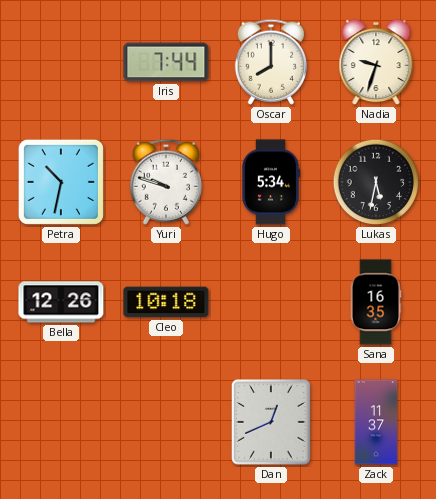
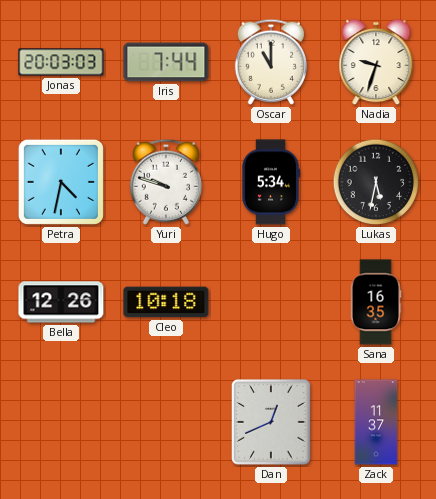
Jonas: none -> 20:03 (61, 62)
Oscar: 8:00 -> 11:00 (271, 62)
Petra: 10:32 -> 4:32 (61, 182)
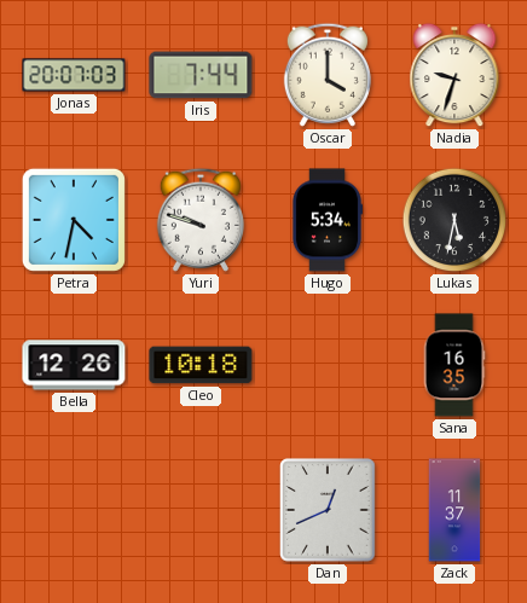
Jonas: 20:03 -> 20:07 (74, 75)
Oscar: 11:00 -> 4:00 (328, 75)
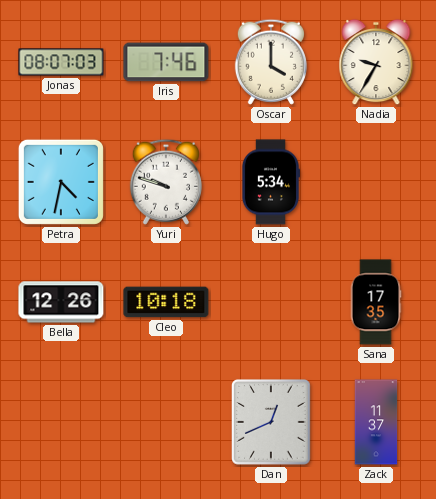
Jonas: 20:07 -> 08:07 (61, 62)
Iris: 7:44 -> 7:46 (166, 62)
Nadia: 9:33 -> 9:35 (376, 62)
Lukas: 5:32 -> none (454, 220)
Sana: 16:35 -> 17:35 (376, 302)
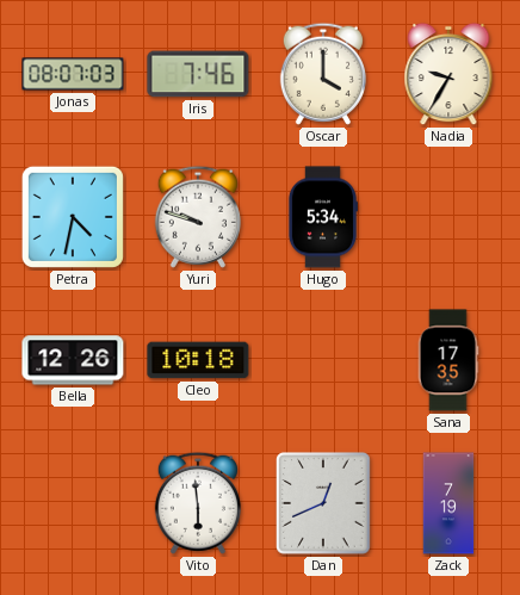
Vito: none -> 5:59 (198, 503)
Zack: 11:37 -> 7:19 (448, 503)
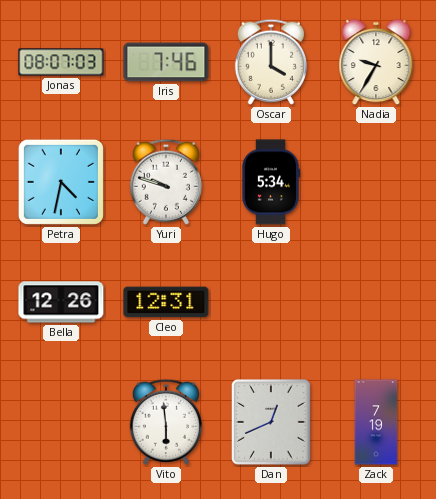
Cleo: 10:18 -> 12:31 (166, 302)
Sana: 17:35 -> none (448, 360)
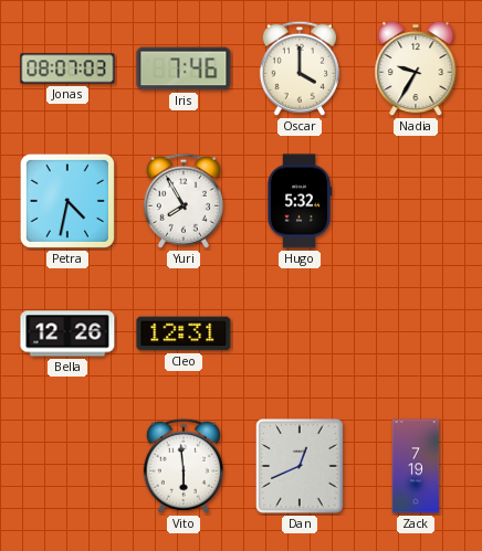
Yuri: 9:48 -> 7:55 (184, 201)
Hugo: 5:34 -> 5:32 (298, 201)
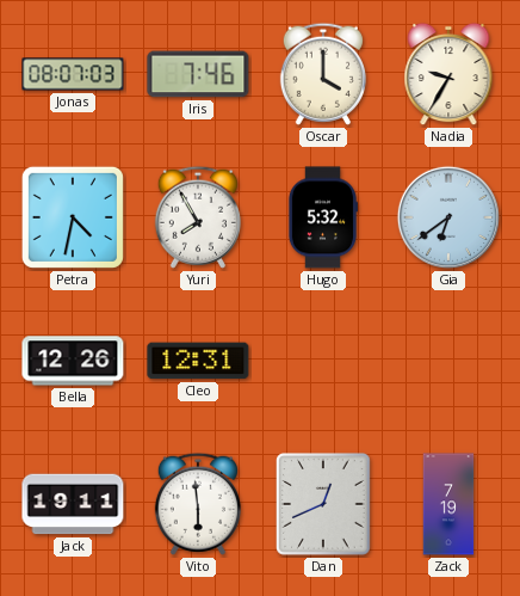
Gia: none -> 6:39 (448, 217)
Jack: none -> 19:11 (73, 504)
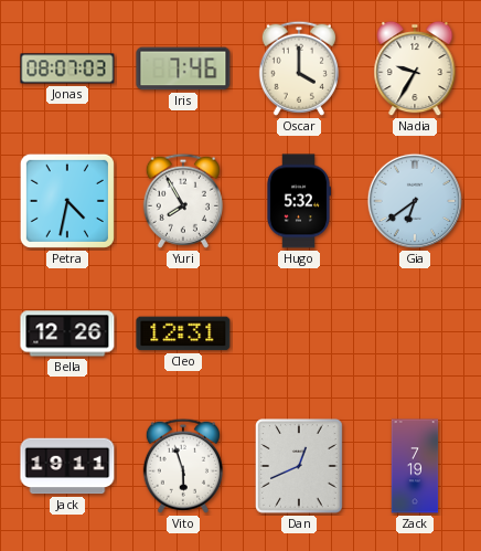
Vito: 5:59 -> 5:57 (183, 466)
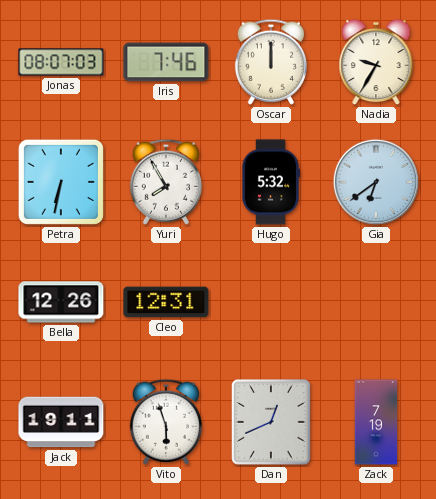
Oscar: 4:00 -> 12:00 (271, 62)
Petra: 4:32 -> 6:32 (61, 182)
